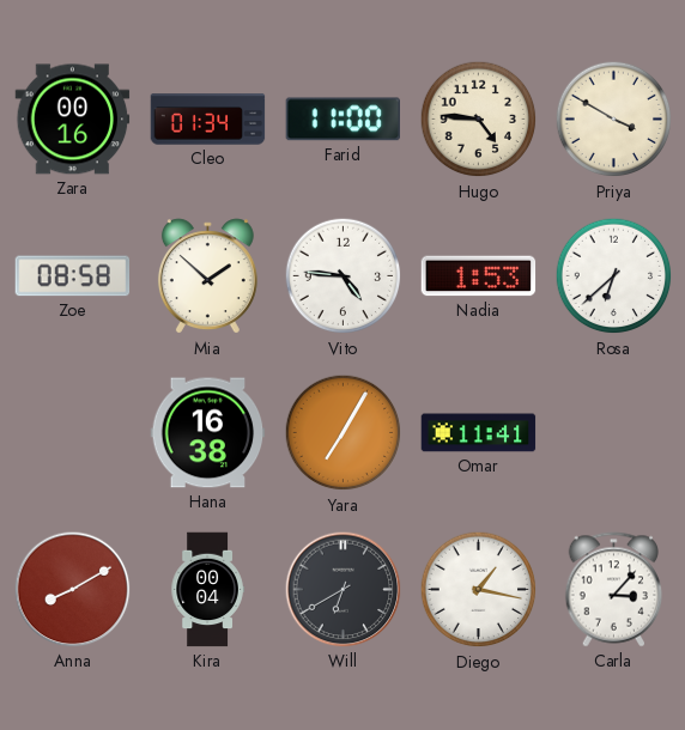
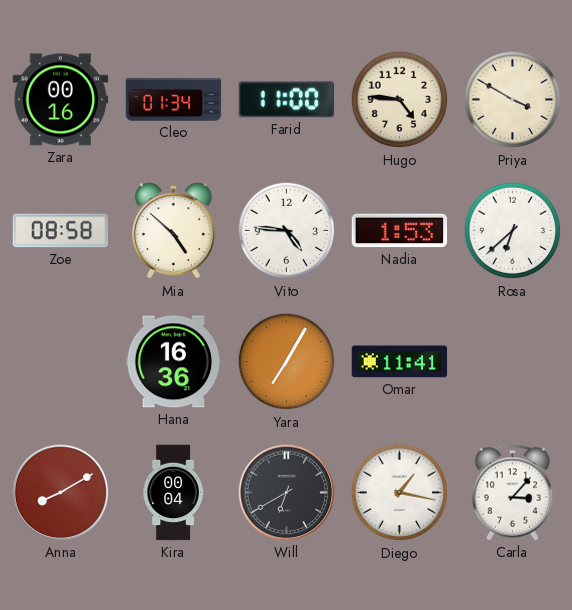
Mia: 1:52 -> 4:52 (173, 231)
Hana: 16:38 -> 16:36 (174, 362)
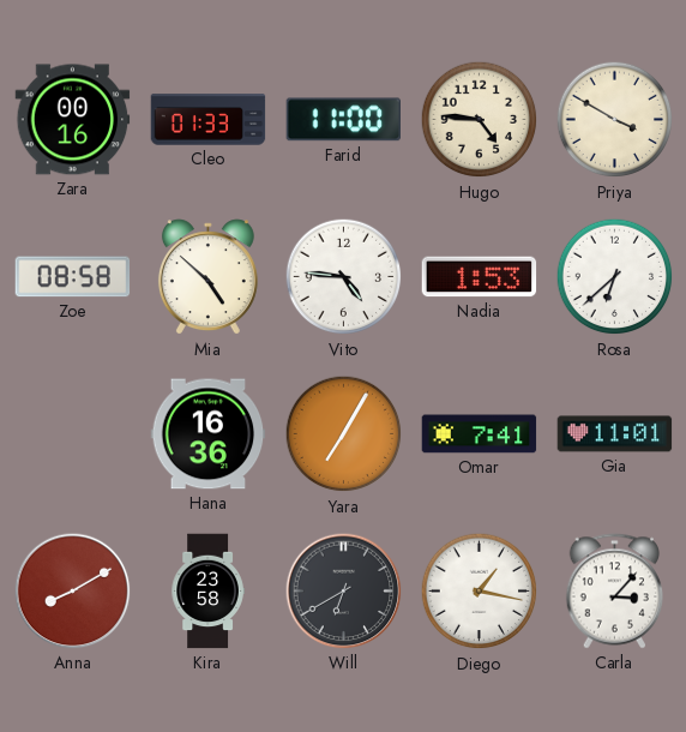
Cleo: 01:34 -> 01:33 (209, 120)
Omar: 11:41 -> 7:41 (480, 434)
Gia: none -> 11:01 (615, 434)
Kira: 00:04 -> 23:58 (207, 592)
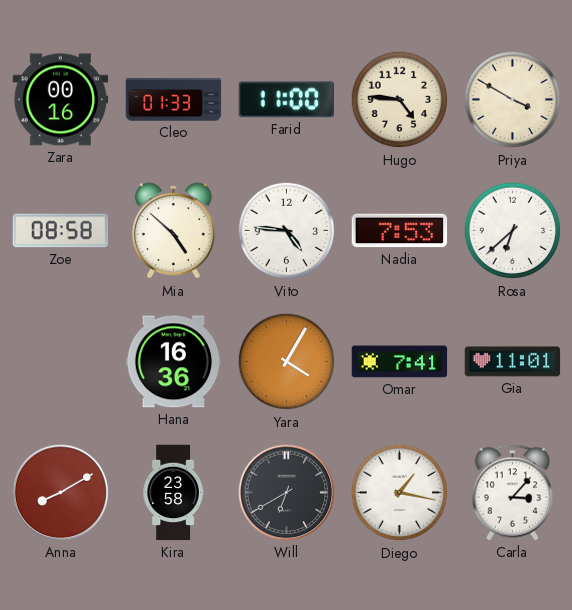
Nadia: 1:53 -> 7:53 (400, 231)
Yara: 7:05 -> 4:05 (287, 362)
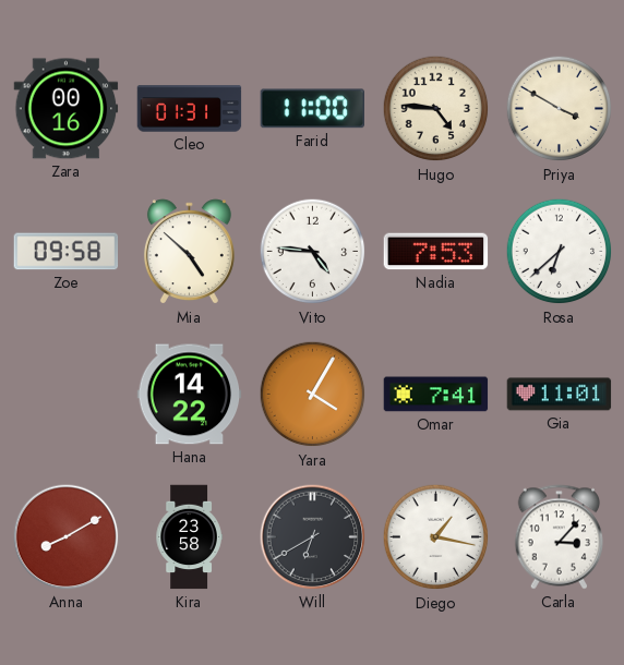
Cleo: 01:33 -> 01:31 (190, 109)
Zoe: 08:58 -> 09:58 (67, 252)
Hana: 16:36 -> 14:22 (190, 395)
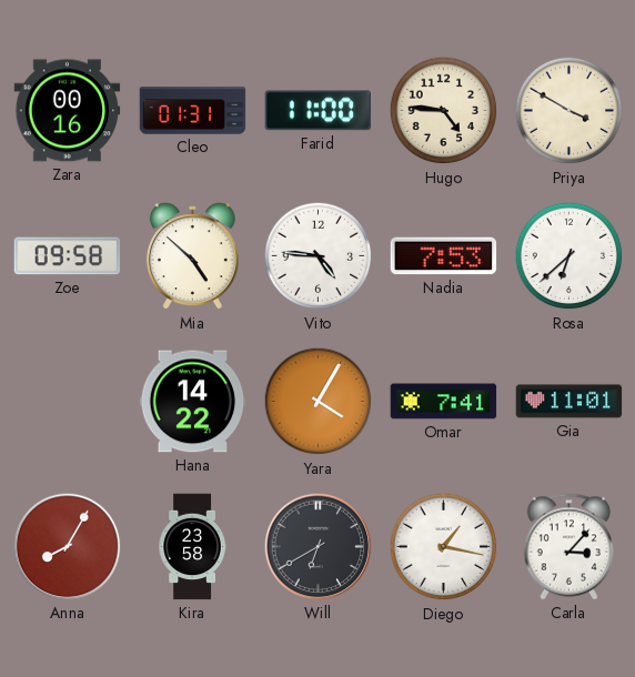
Anna: 8:10 -> 8:05 (68, 547)
